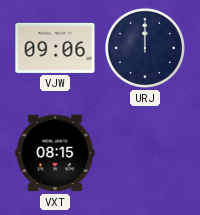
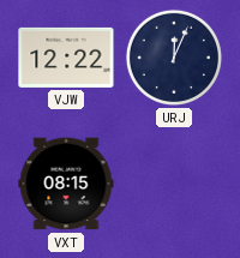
VJW: 09:06 -> 12:22 (66, 58)
URJ: 12:00 -> 12:04 (174, 58)
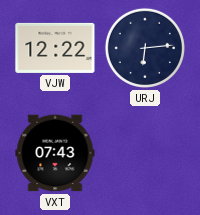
URJ: 12:04 -> 6:14 (145, 48)
VXT: 08:15 -> 07:43 (55, 153)
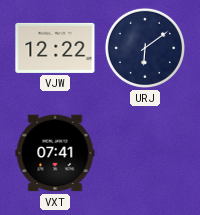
URJ: 6:14 -> 6:09 (145, 48)
VXT: 07:43 -> 07:41 (55, 153)
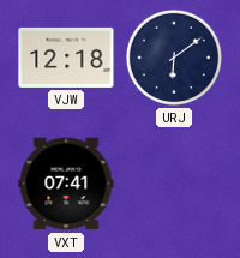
VJW: 12:22 -> 12:18 (66, 58)
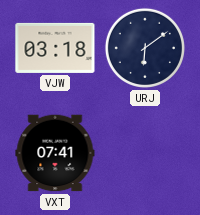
VJW: 12:18 -> 03:18 (55, 48)
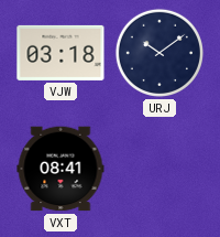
URJ: 6:09 -> 10:09 (159, 53)
VXT: 07:41 -> 08:41 (61, 169)
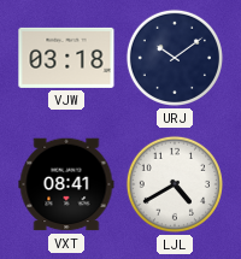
LJL: none -> 4:40 (175, 184)
